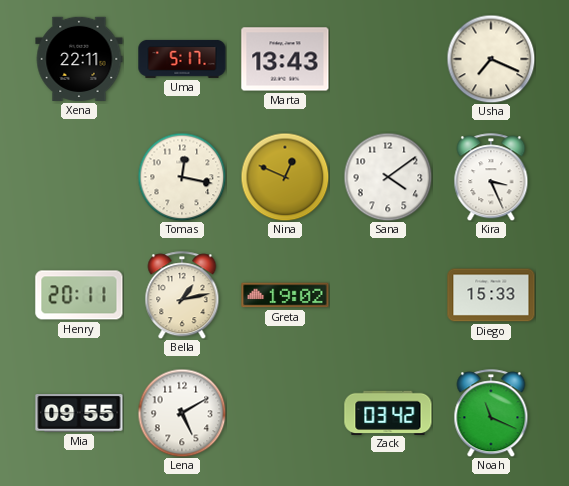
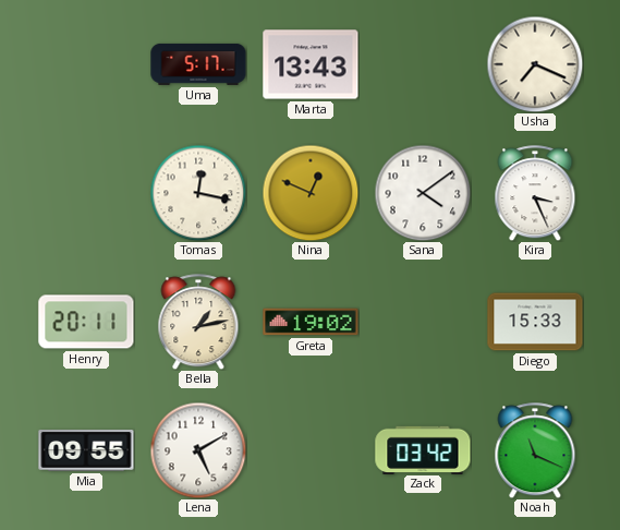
Xena: 22:11 -> none (79, 59)
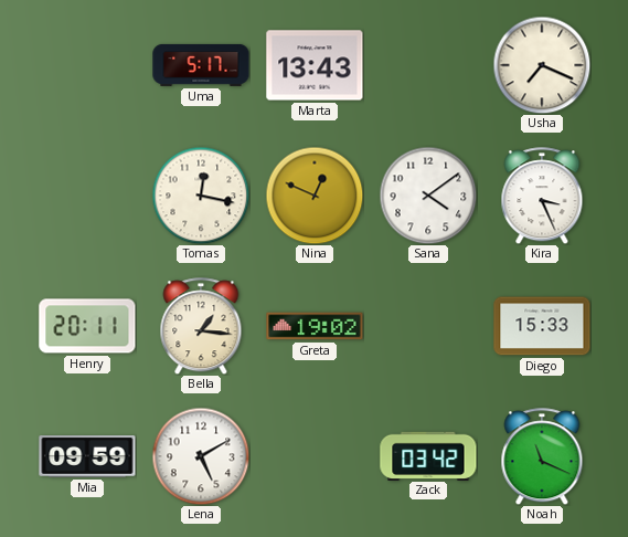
Bella: 1:13 -> 1:16 (201, 326)
Mia: 09:55 -> 09:59 (87, 456)
